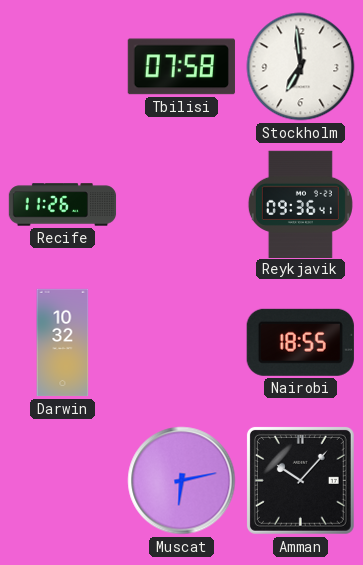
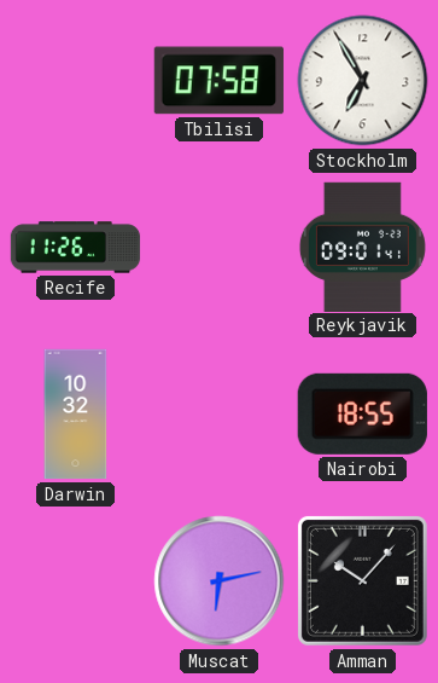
Stockholm: 6:59 -> 6:55 (363, 81)
Reykjavik: 09:36 -> 09:01 (362, 247)
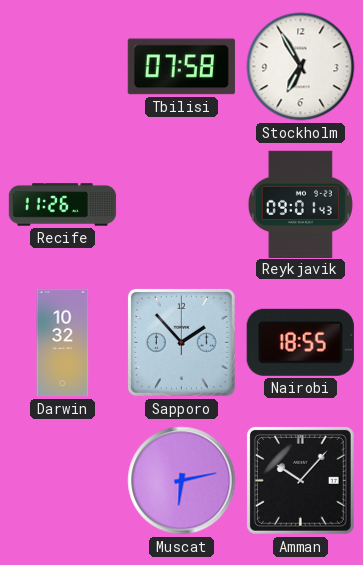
Reykjavik: 09:01:41 -> 09:01:43 (300, 204)
Sapporo: none -> 1:53 (181, 342)
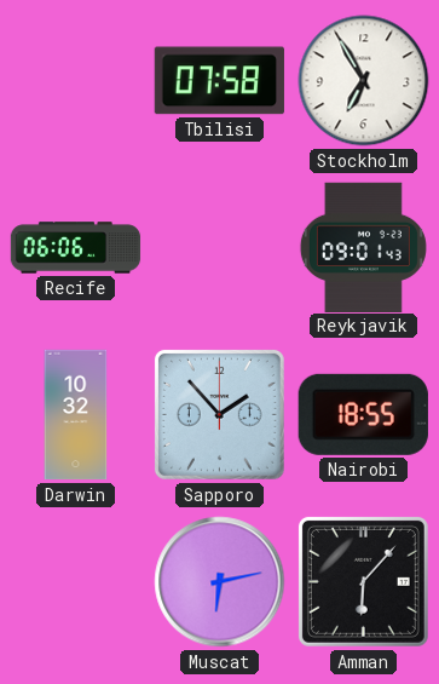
Recife: 11:26 -> 06:06 (76, 248)
Amman: 10:07 -> 6:07 (363, 581)
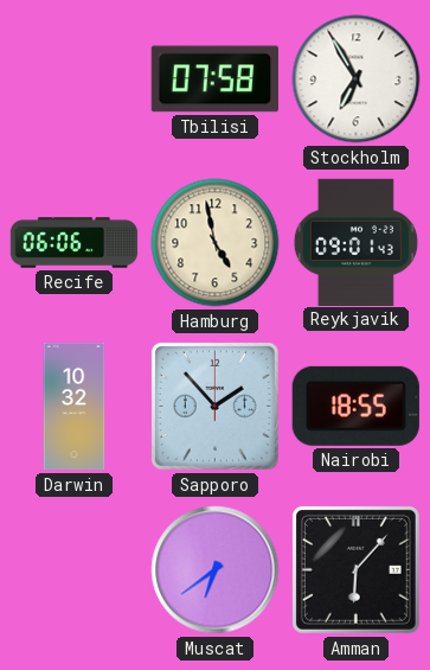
Hamburg: none -> 4:58 (216, 243)
Muscat: 6:13 -> 6:39 (216, 570)
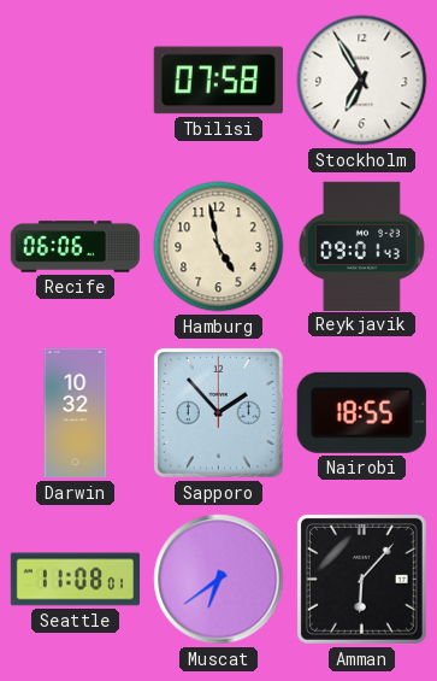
Seattle: none -> 11:08 (76, 580)
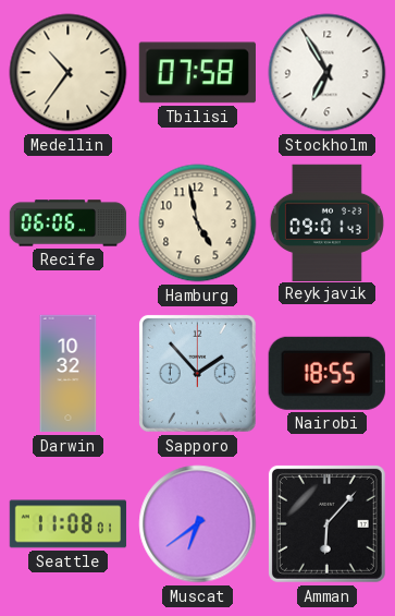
Medellin: none -> 10:36 (69, 73)
